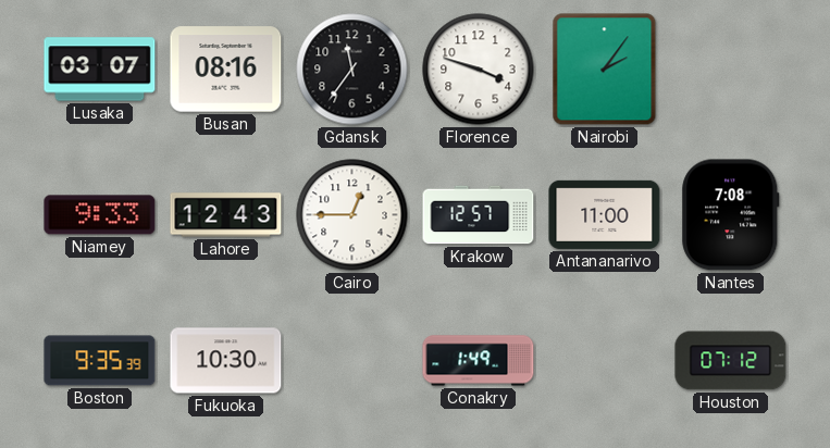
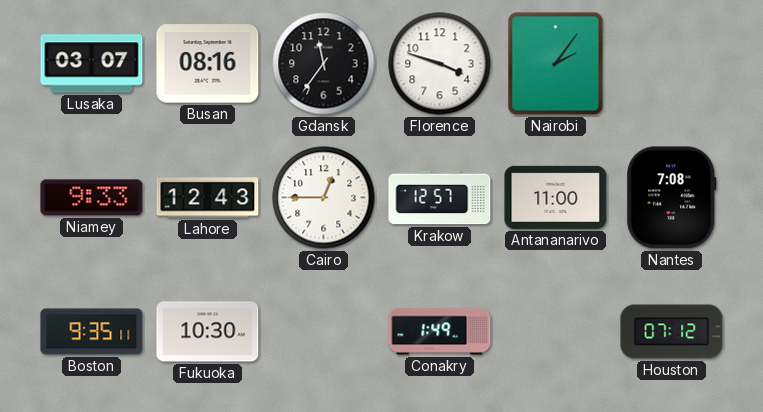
Boston: 9:35:39 -> 9:35:11 (92, 332)
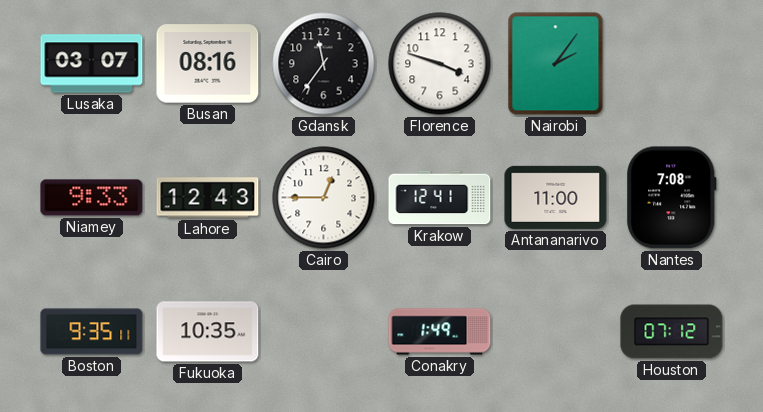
Krakow: 12:57 -> 12:41 (440, 198)
Fukuoka: 10:30 -> 10:35 (208, 332)
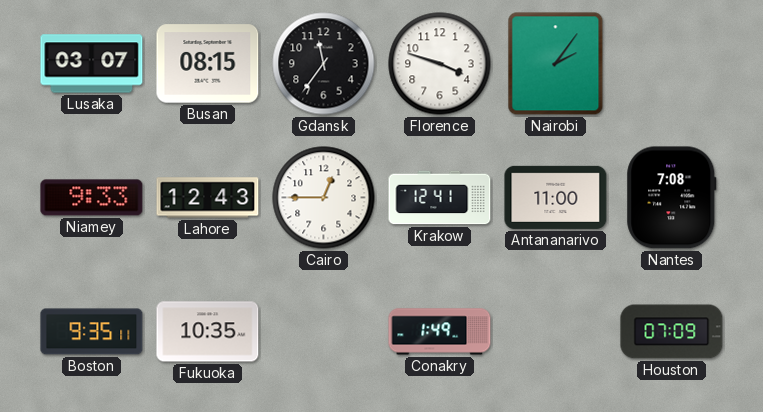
Busan: 08:16 -> 08:15 (208, 64)
Houston: 07:12 -> 07:09 (672, 332)
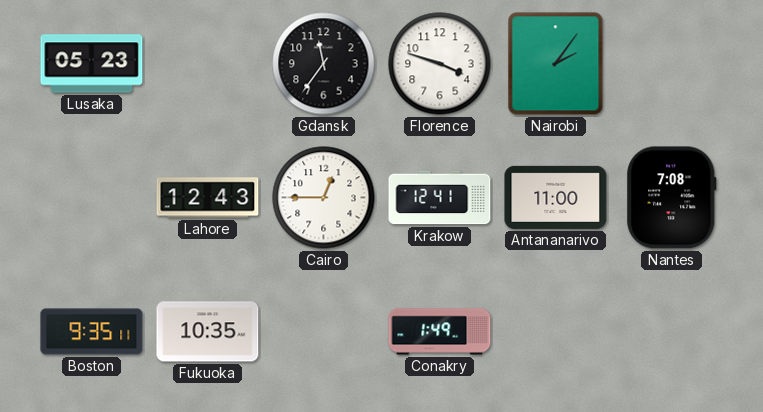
Lusaka: 03:07 -> 05:23 (92, 64)
Busan: 08:15 -> none (208, 64)
Niamey: 9:33 -> none (92, 198)
Houston: 07:09 -> none (672, 332)
